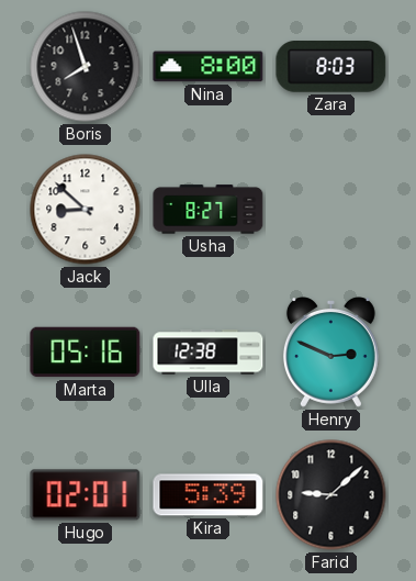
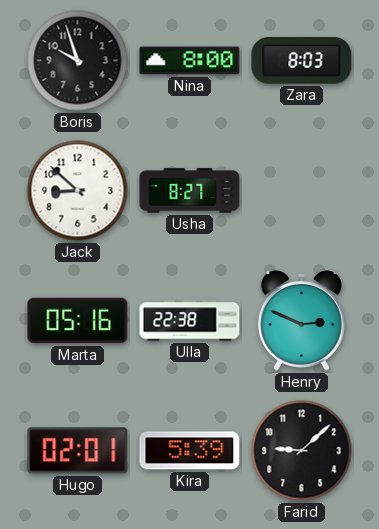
Boris: 7:57 -> 9:57 (78, 61)
Ulla: 12:38 -> 22:38 (190, 321)
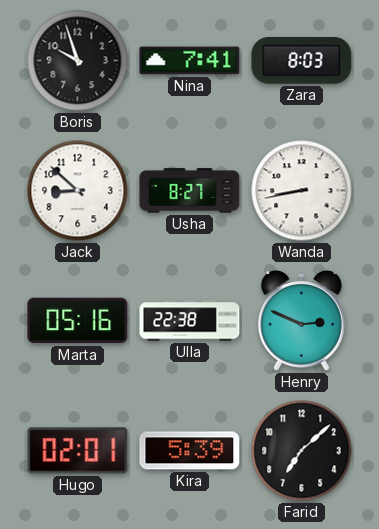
Nina: 8:00 -> 7:41 (190, 61)
Wanda: none -> 8:43 (302, 191)
Farid: 9:08 -> 7:08 (302, 451)
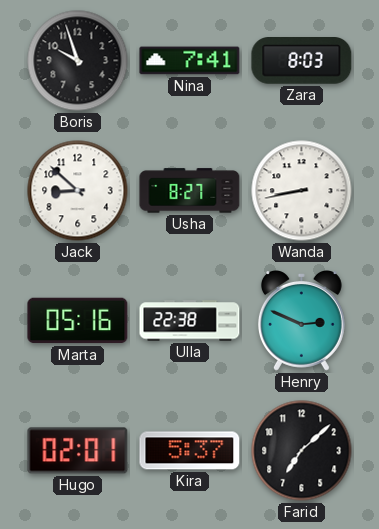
Kira: 5:39 -> 5:37 (190, 451)
